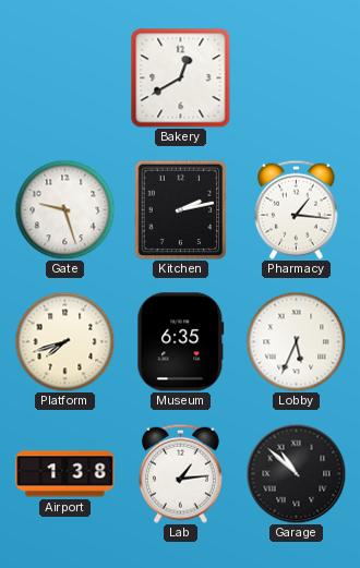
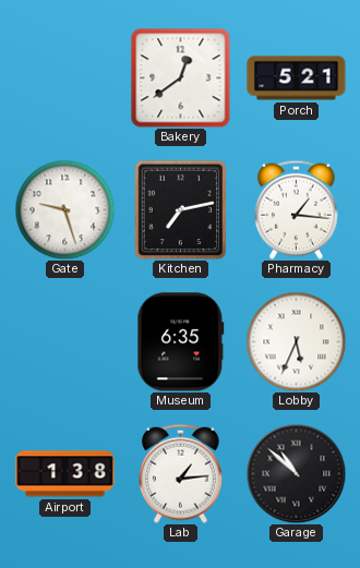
Bakery: 12:40 -> 12:39 (181, 78)
Porch: none -> 5:21 (297, 78)
Kitchen: 2:13 -> 7:13 (181, 209)
Platform: 7:42 -> none (64, 341)
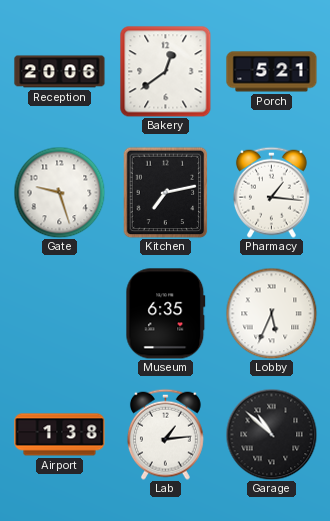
Reception: none -> 20:06 (60, 72)
